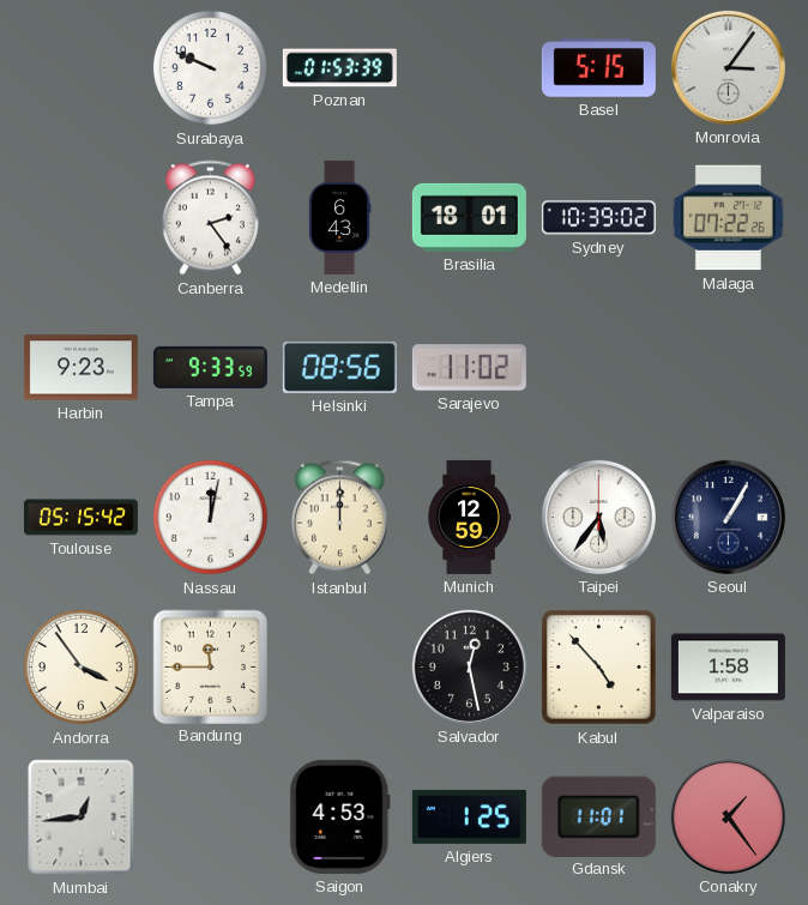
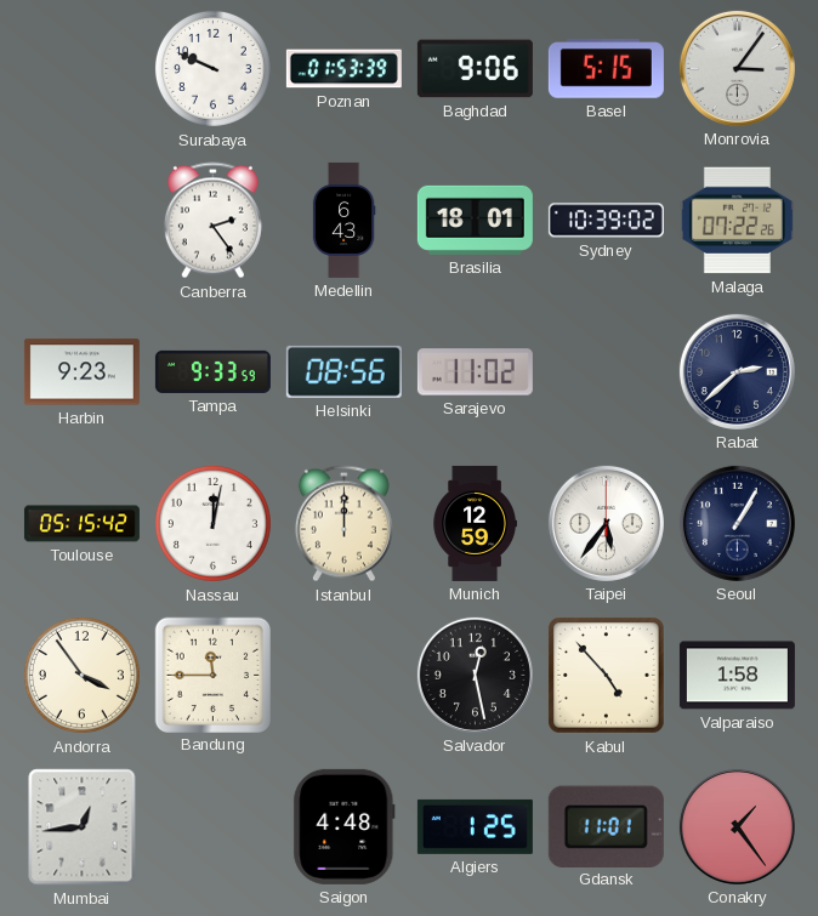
Baghdad: none -> 9:06 (475, 69)
Rabat: none -> 2:38 (737, 371)
Saigon: 4:53 -> 4:48 (345, 826)
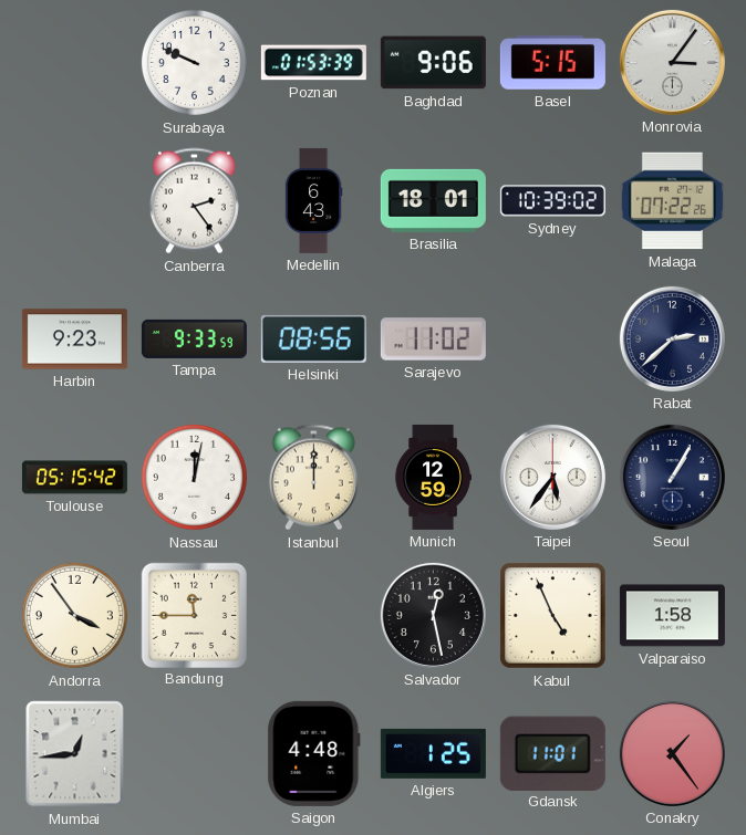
Kabul: 4:53 -> 4:56 (553, 616)
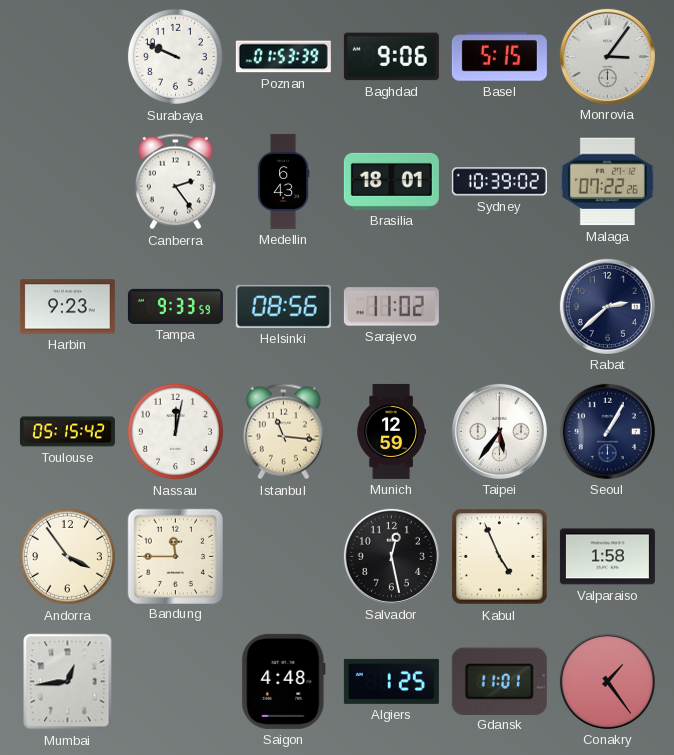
Istanbul: 12:00 -> 11:16 (283, 432)
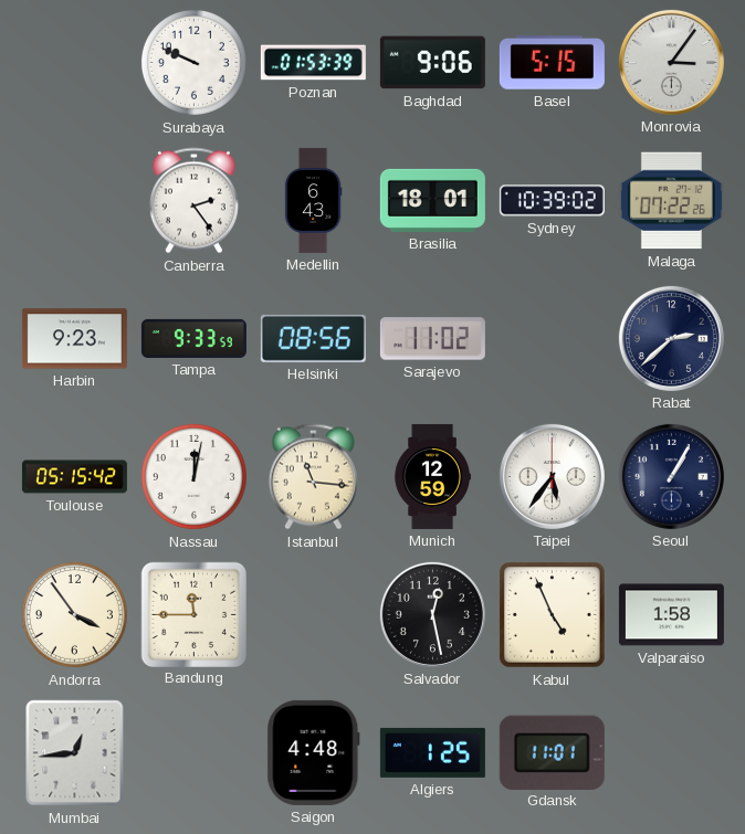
Conakry: 1:24 -> none (607, 681)
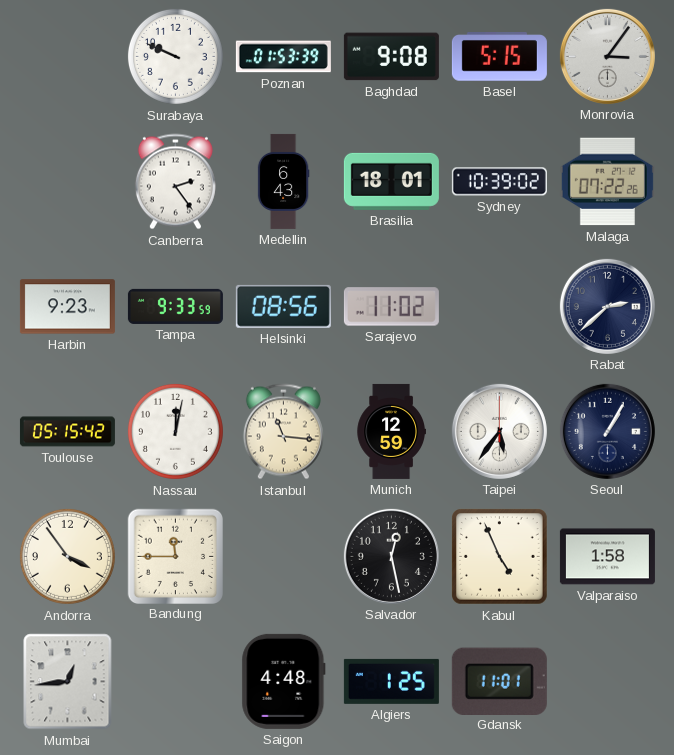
Baghdad: 9:06 -> 9:08 (391, 57)
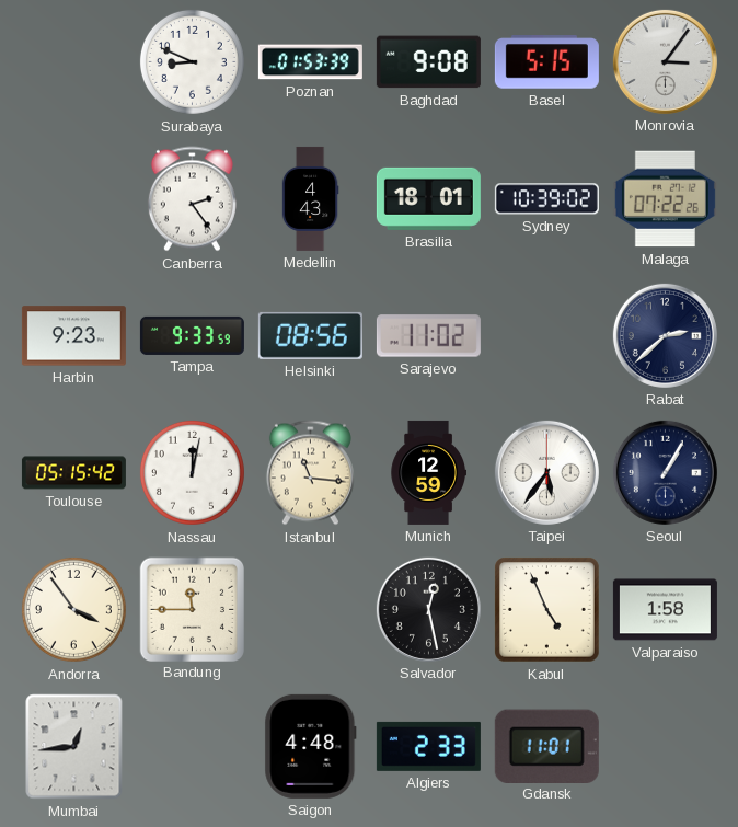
Surabaya: 9:49 -> 8:49 (192, 61)
Medellin: 6:43 -> 4:43 (310, 198)
Algiers: 1:25 -> 2:33 (428, 746)
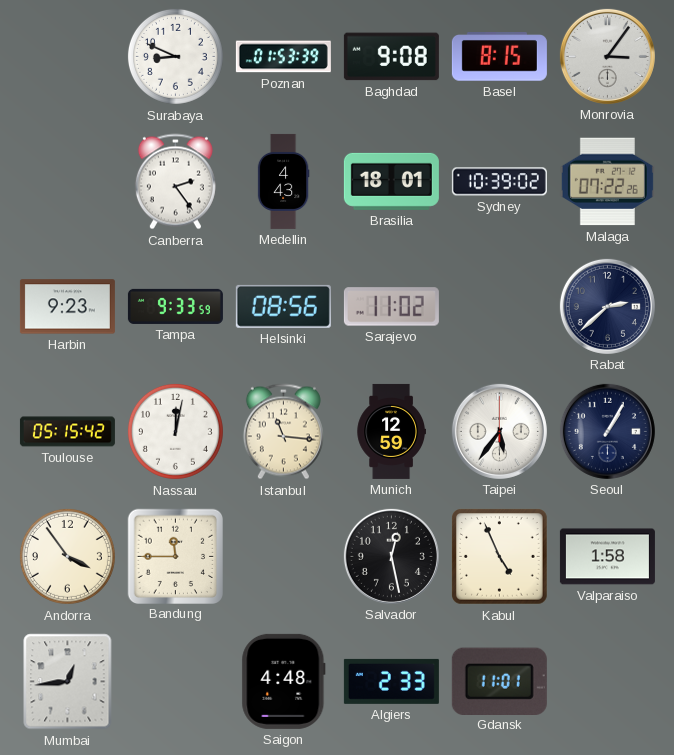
Basel: 5:15 -> 8:15 (499, 57)
